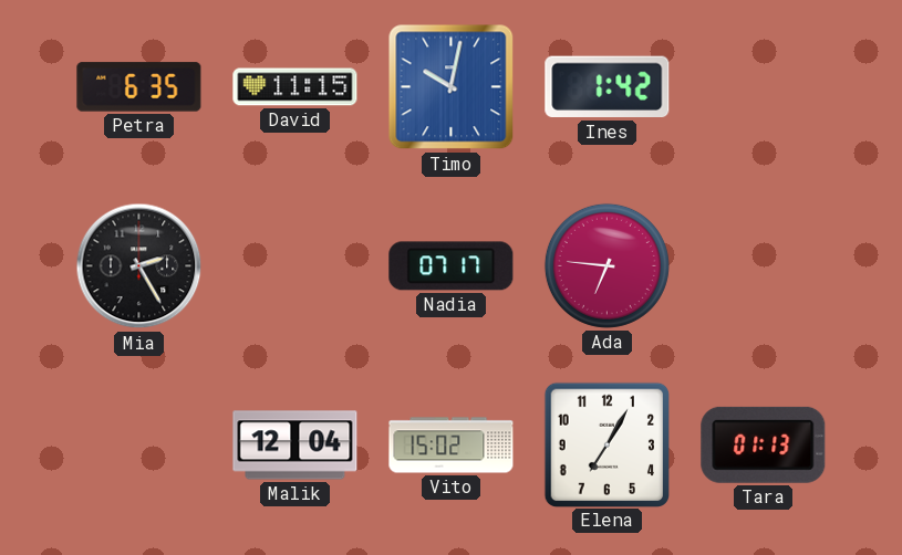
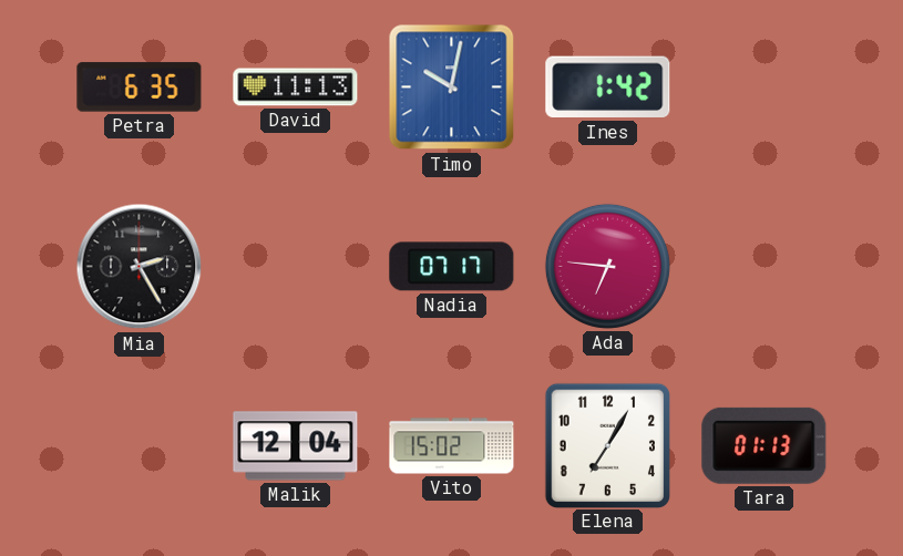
David: 11:15 -> 11:13 (296, 87)
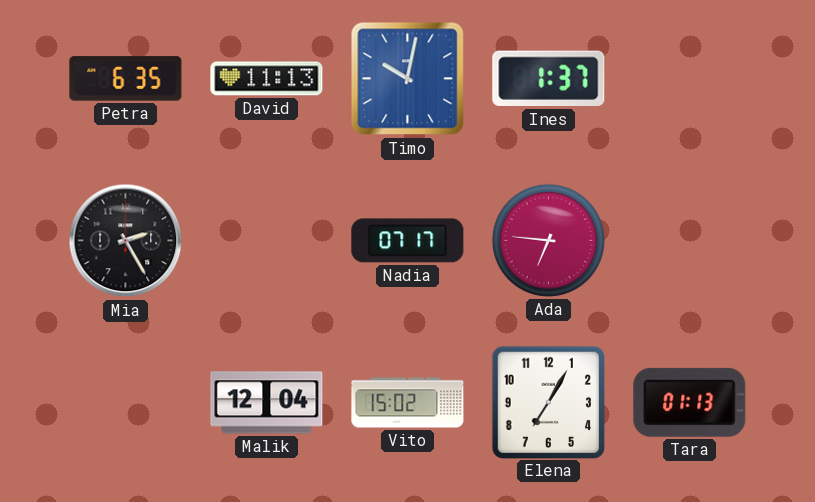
Ines: 1:42 -> 1:37 (549, 79)
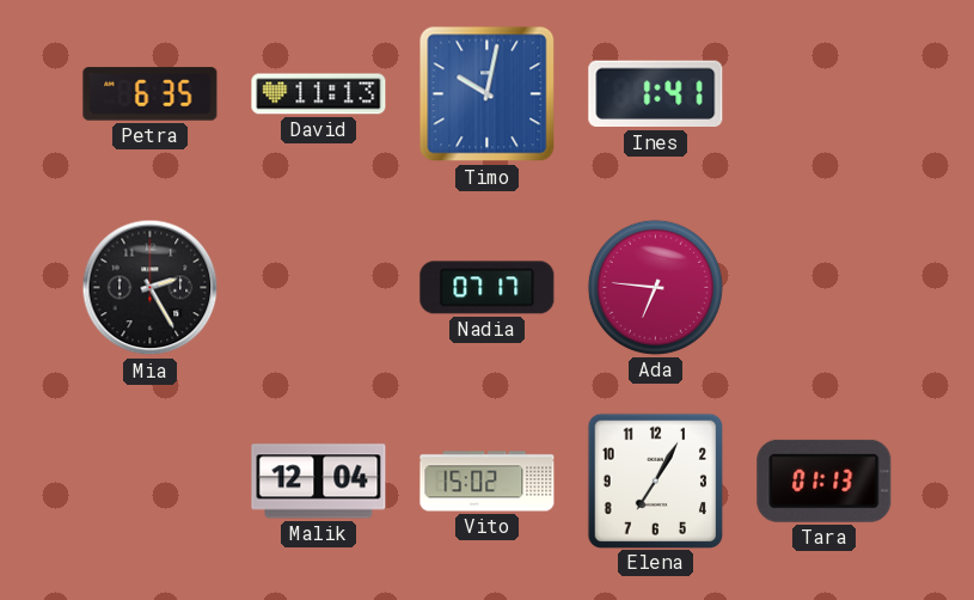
Ines: 1:37 -> 1:41 (656, 94)
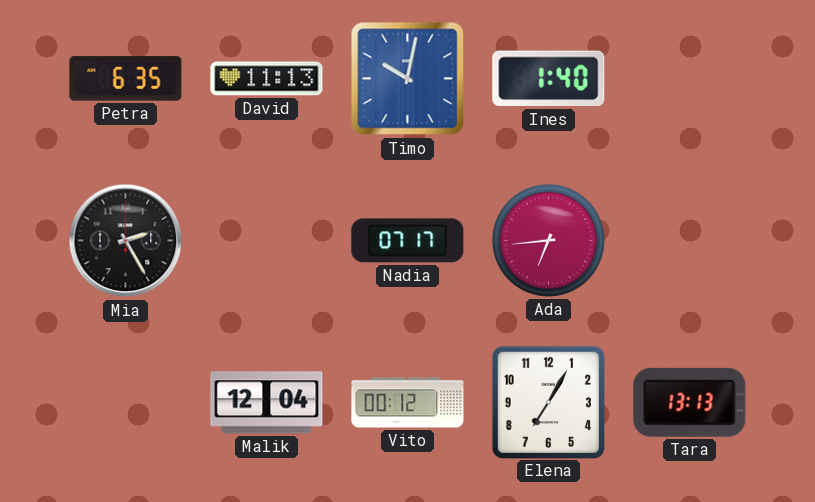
Ines: 1:41 -> 1:40 (549, 79)
Ada: 6:46 -> 6:44 (548, 240)
Vito: 15:02 -> 00:12 (408, 403)
Tara: 01:13 -> 13:13 (690, 402)
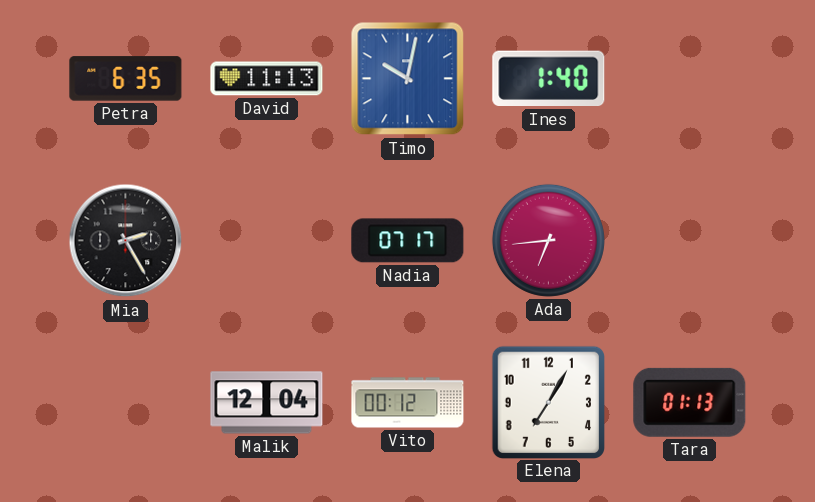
Tara: 13:13 -> 01:13 (690, 402)
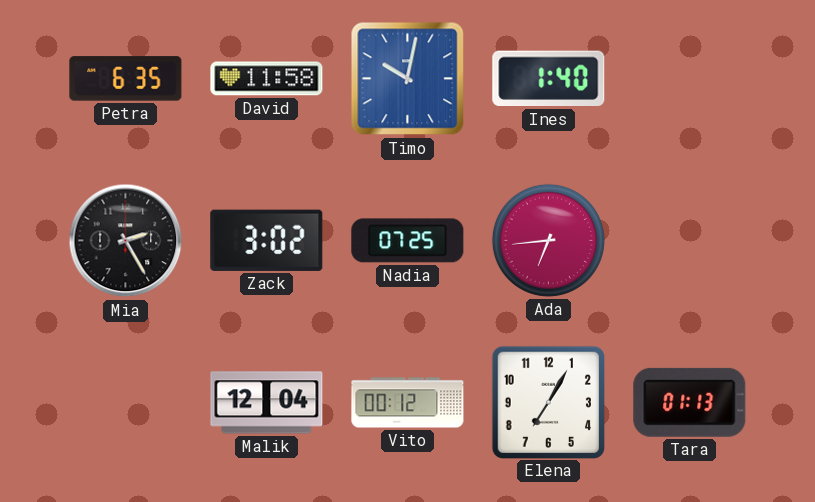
David: 11:13 -> 11:58 (267, 79)
Zack: none -> 3:02 (267, 240)
Nadia: 07:17 -> 07:25 (408, 241)
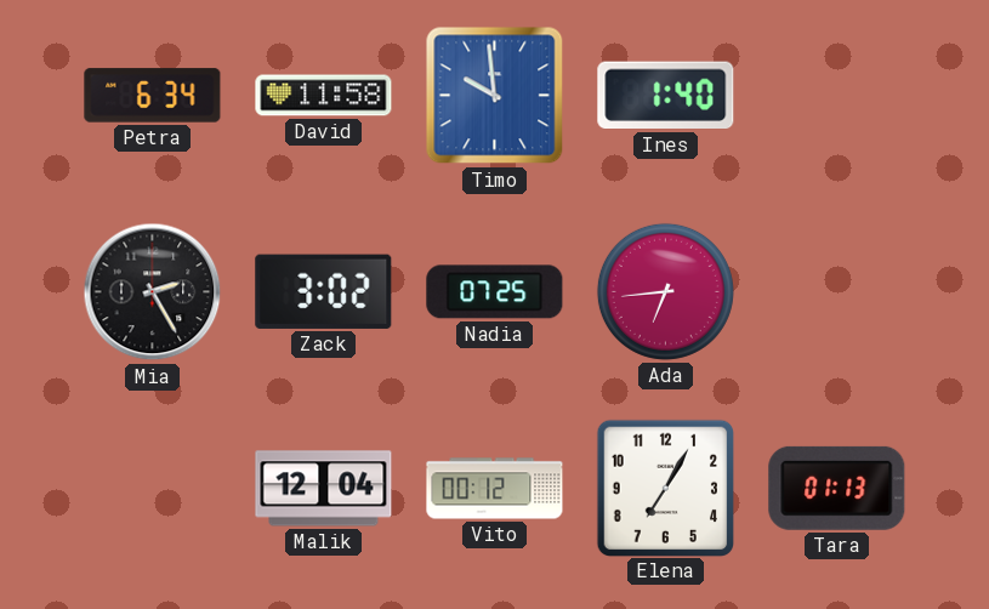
Petra: 6:35 -> 6:34 (153, 96)
Timo: 10:02 -> 9:59 (495, 96)
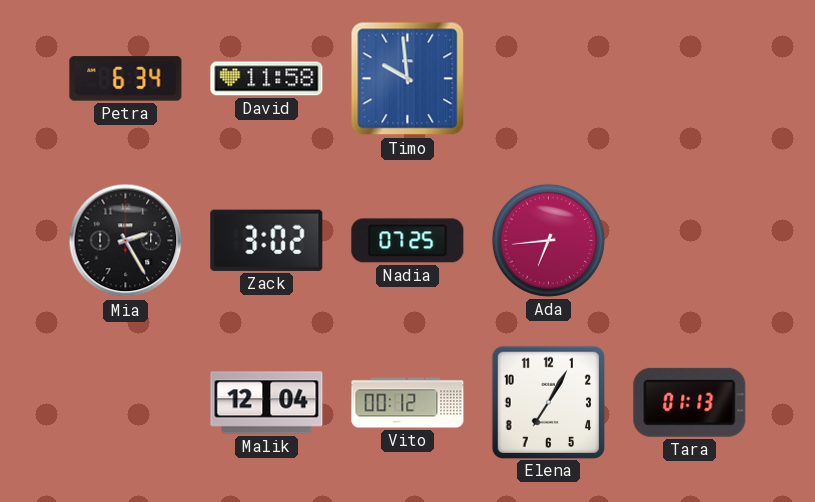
Ines: 1:40 -> none (666, 96)
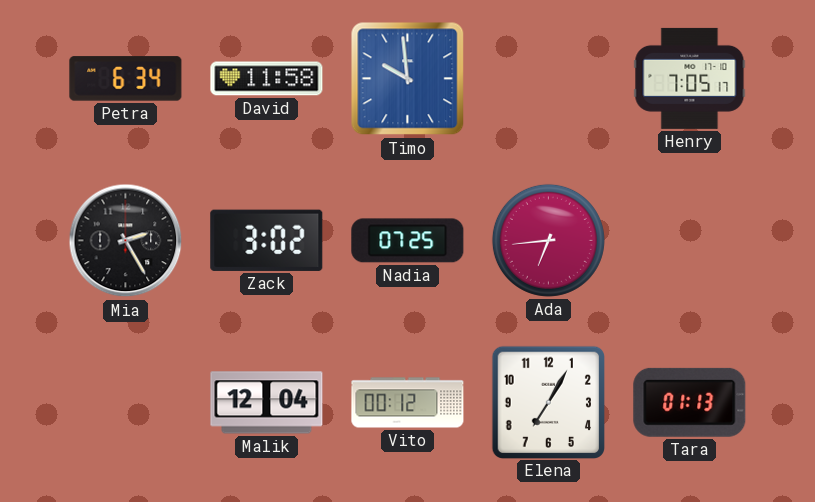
Henry: none -> 7:05 (690, 78)
